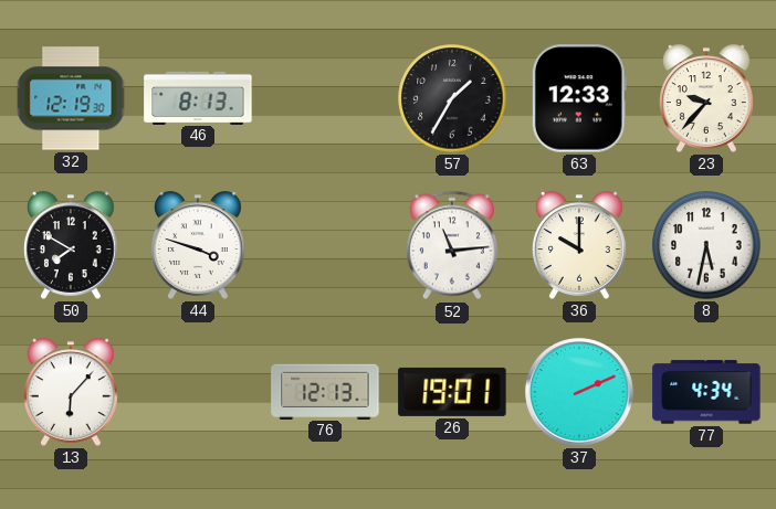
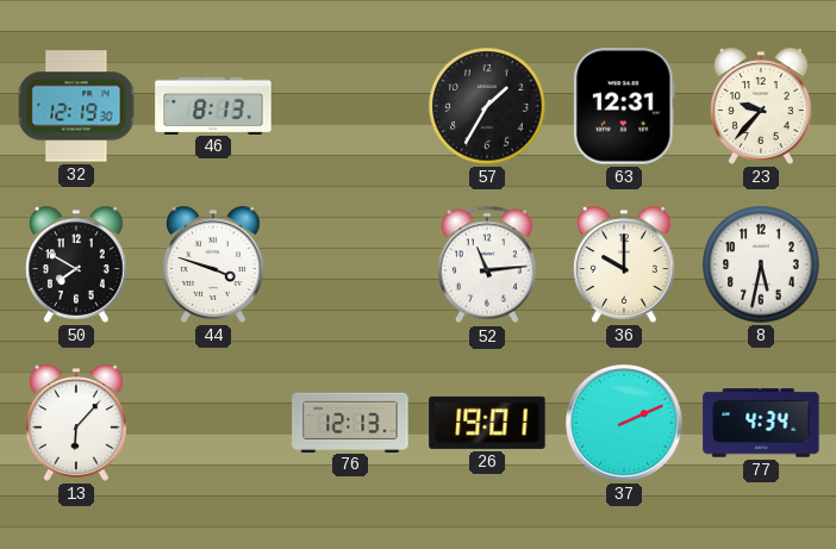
63: 12:33 -> 12:31 (624, 106)
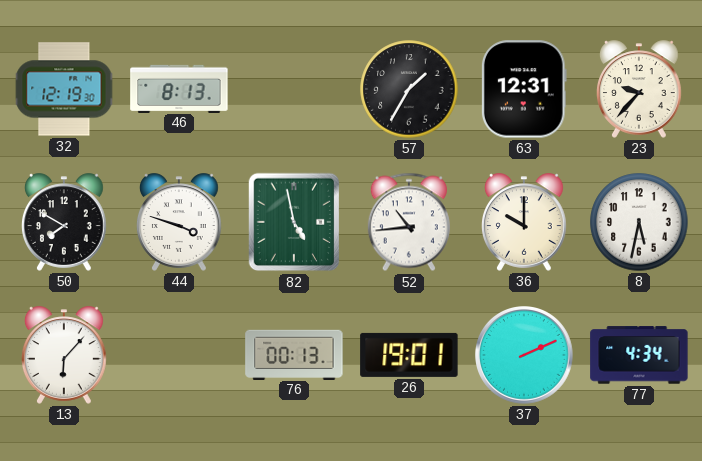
82: none -> 4:58 (294, 222)
52: 11:14 -> 10:44 (409, 222)
76: 12:13 -> 00:13 (294, 354)
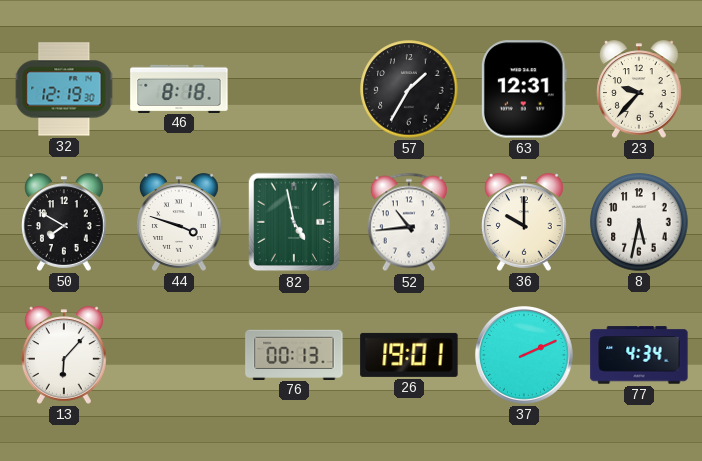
46: 8:13 -> 8:18 (179, 88)
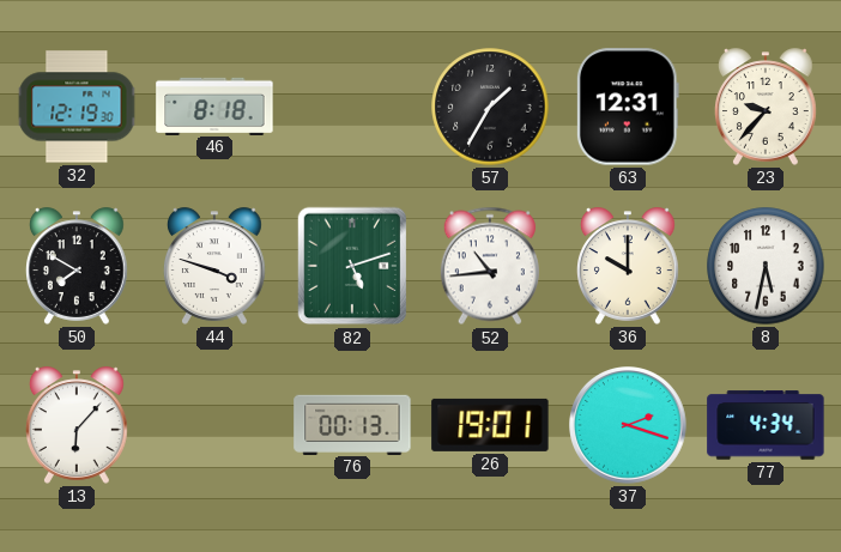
82: 4:58 -> 5:12 (352, 266)
37: 2:11 -> 2:18 (629, 426)
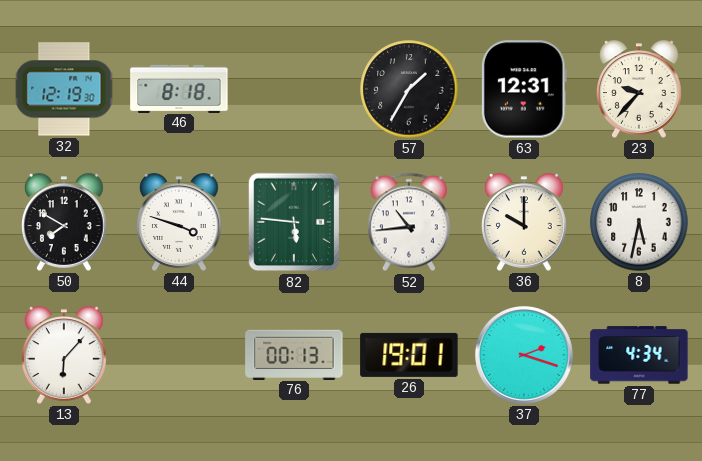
82: 5:12 -> 5:46 (294, 222)
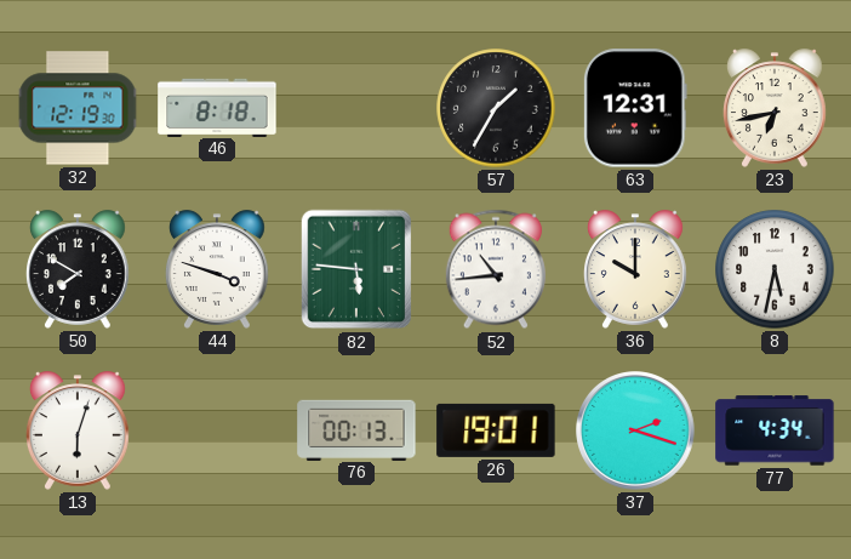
23: 9:37 -> 6:43 (776, 108)
13: 6:07 -> 6:03 (79, 430)
